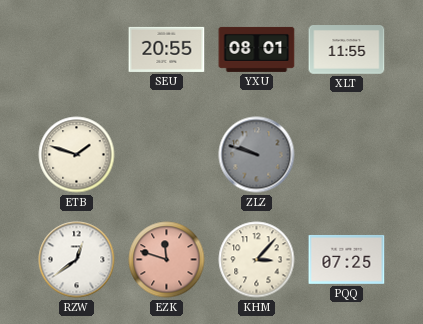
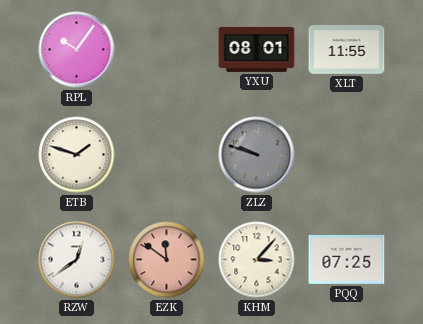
RPL: none -> 10:06 (77, 50)
SEU: 20:55 -> none (167, 49)
EZK: 11:48 -> 11:51 (167, 260)
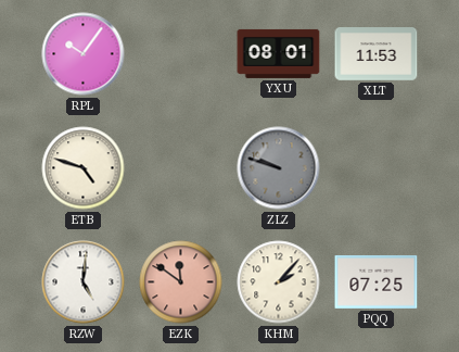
XLT: 11:55 -> 11:53 (377, 54)
ETB: 1:48 -> 4:48 (84, 168)
RZW: 12:39 -> 5:01 (84, 282)
KHM: 3:07 -> 2:07 (279, 282)
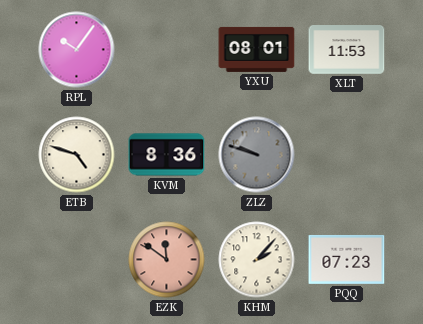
KVM: none -> 8:36 (167, 155)
RZW: 5:01 -> none (84, 282)
PQQ: 07:25 -> 07:23 (347, 259)
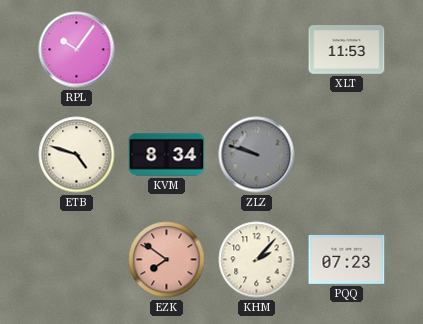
YXU: 08:01 -> none (257, 49)
KVM: 8:36 -> 8:34 (167, 155)
EZK: 11:51 -> 7:51 (167, 260)
